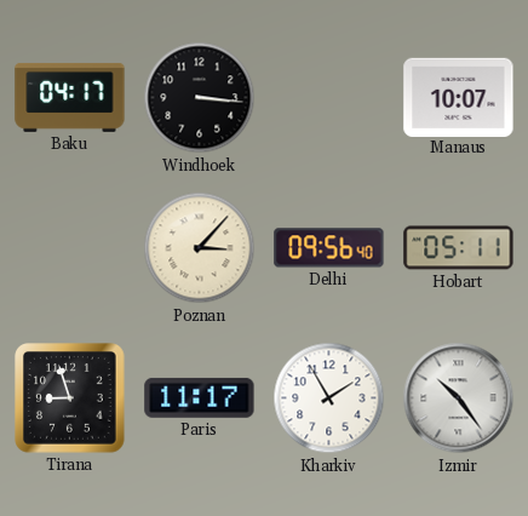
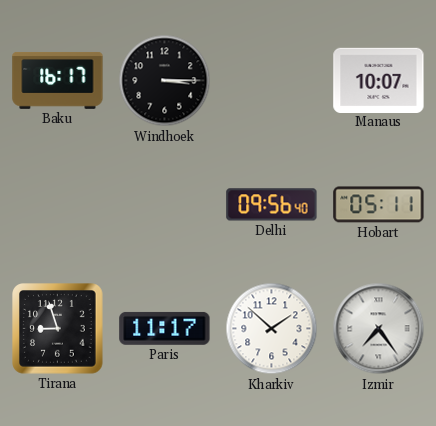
Baku: 04:17 -> 16:17 (58, 80)
Windhoek: 3:16 -> 3:15 (165, 81)
Poznan: 3:07 -> none (200, 248)
Kharkiv: 1:55 -> 1:52 (272, 329)
Izmir: 10:24 -> 7:24 (379, 329)
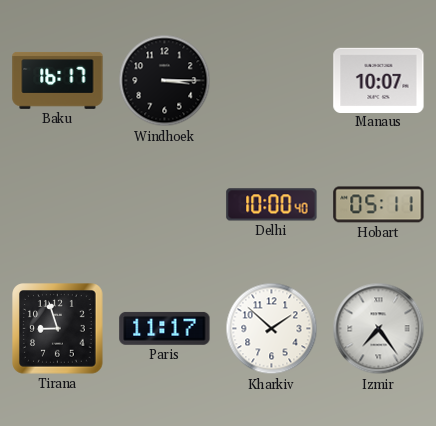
Delhi: 09:56 -> 10:00 (272, 205)
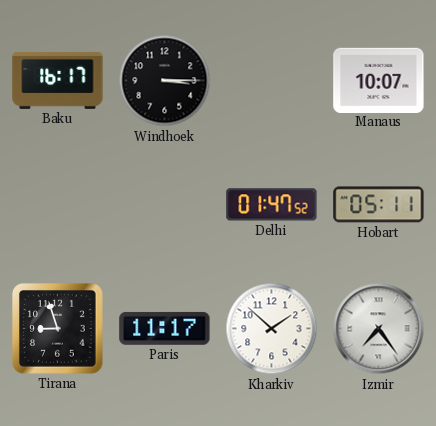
Delhi: 10:00 -> 01:47 (272, 205)
